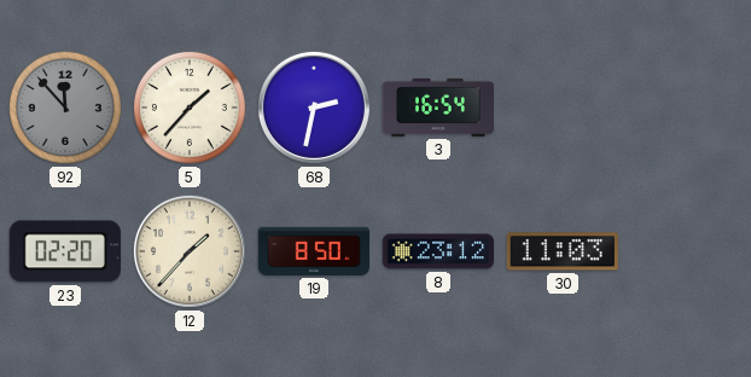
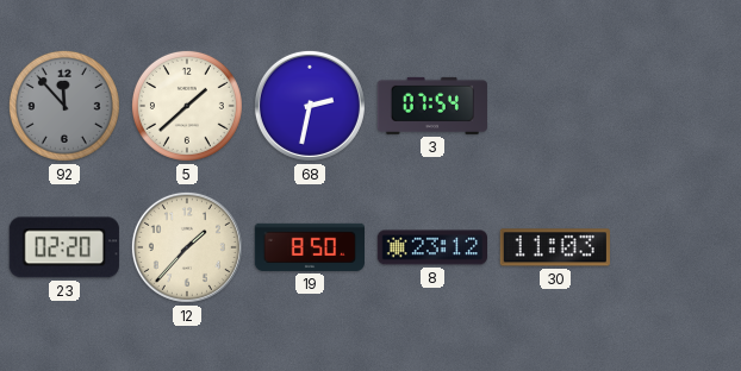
5: 1:37 -> 1:38 (187, 106)
3: 16:54 -> 07:54 (432, 106)
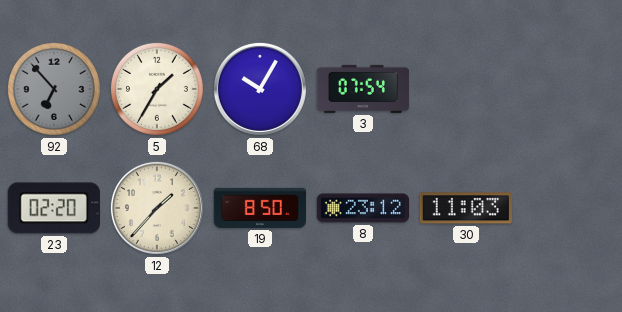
92: 11:53 -> 6:53 (54, 89)
5: 1:38 -> 1:35 (157, 89)
68: 2:32 -> 10:05 (260, 89)
